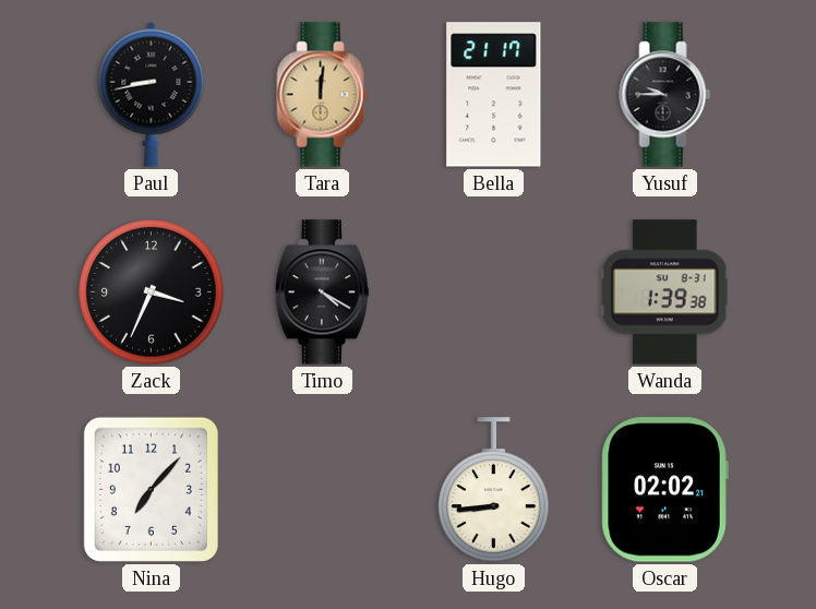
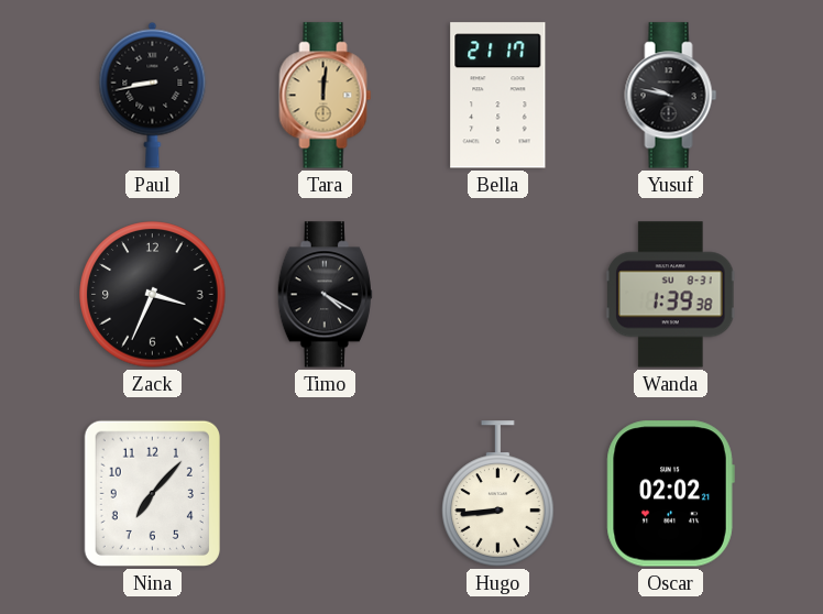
Yusuf: 9:45 -> 9:47 (671, 96)
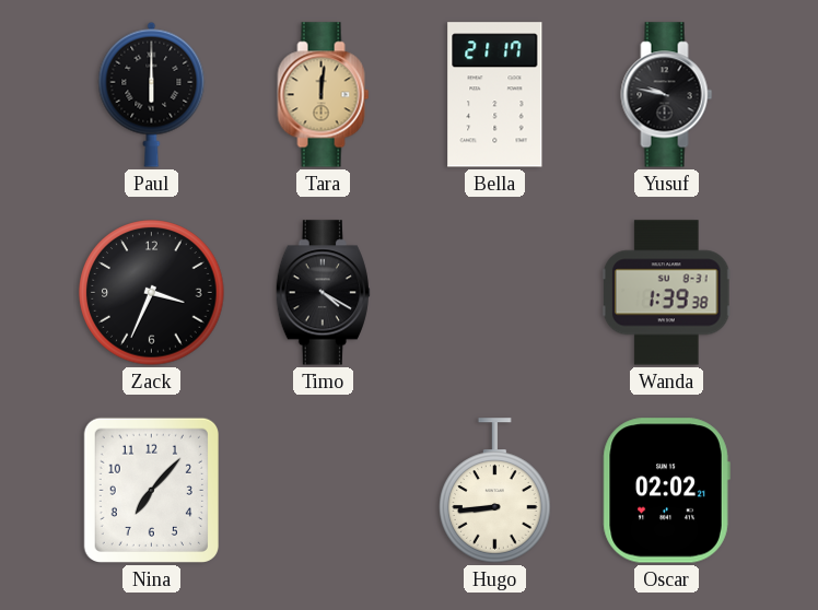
Paul: 8:43 -> 6:00 (152, 94)
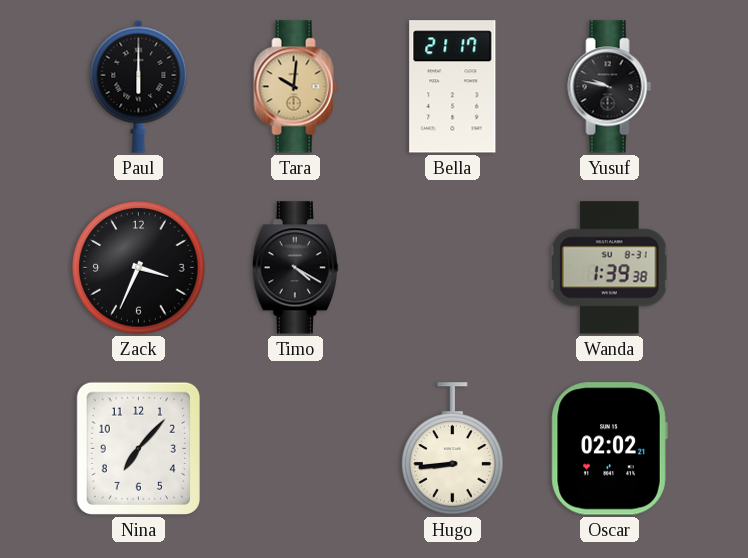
Tara: 12:01 -> 10:01 (296, 87)
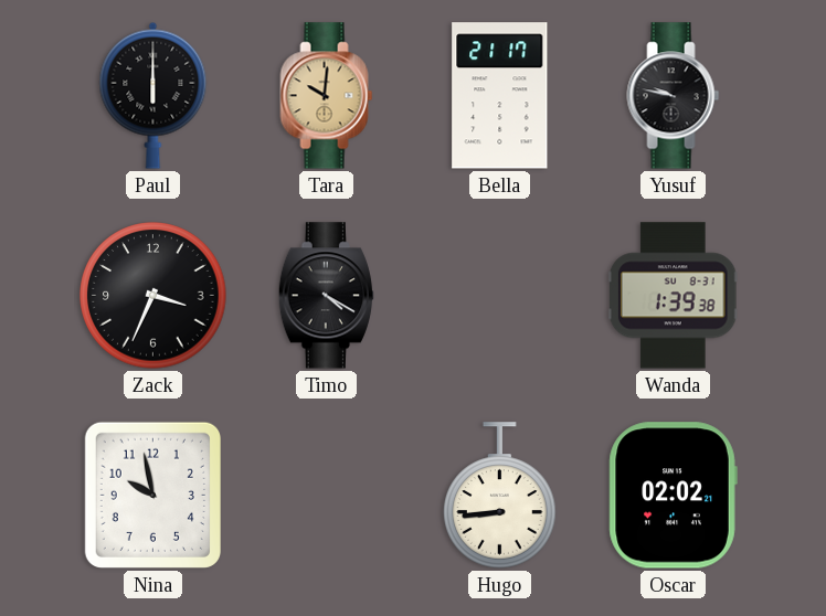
Nina: 7:07 -> 9:58 (152, 495)
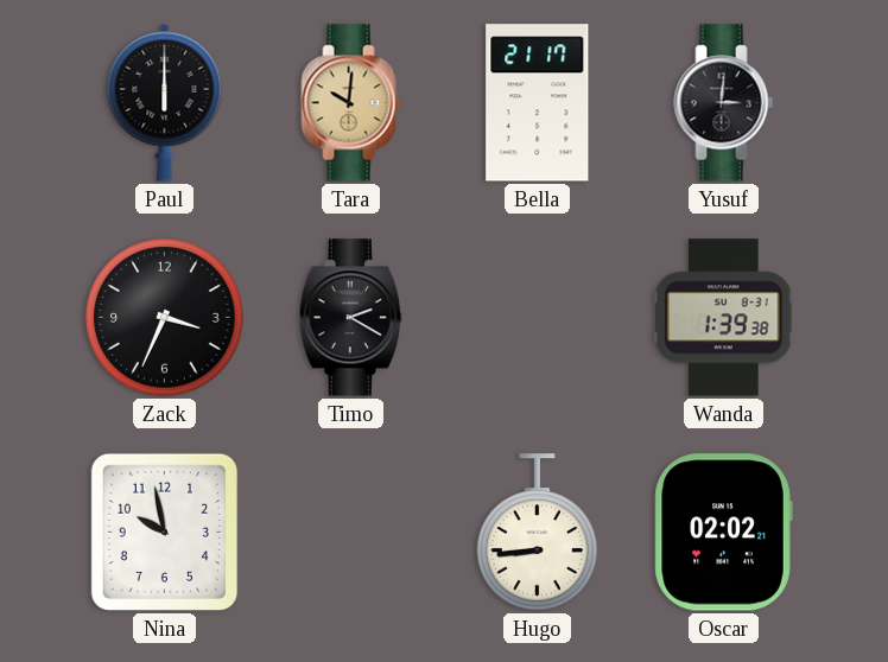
Yusuf: 9:47 -> 3:01 (724, 103)
Timo: 4:20 -> 2:20 (350, 318)
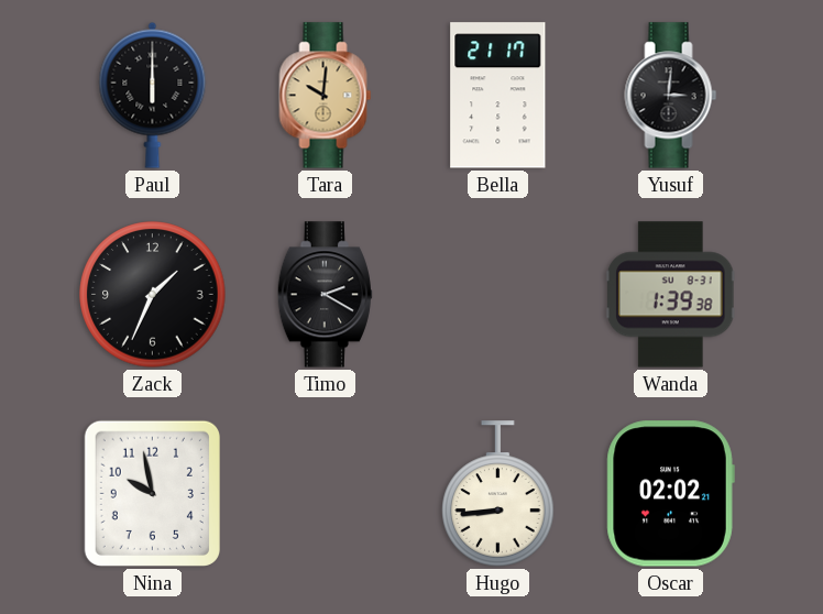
Zack: 3:34 -> 1:34 (153, 295)
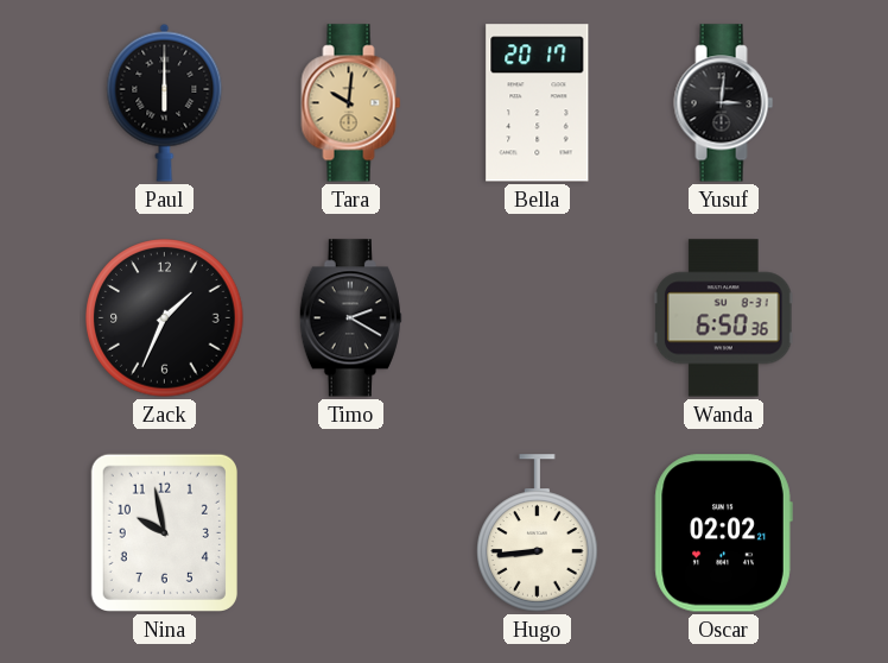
Bella: 21:17 -> 20:17 (538, 103)
Wanda: 1:39 -> 6:50 (723, 318)
